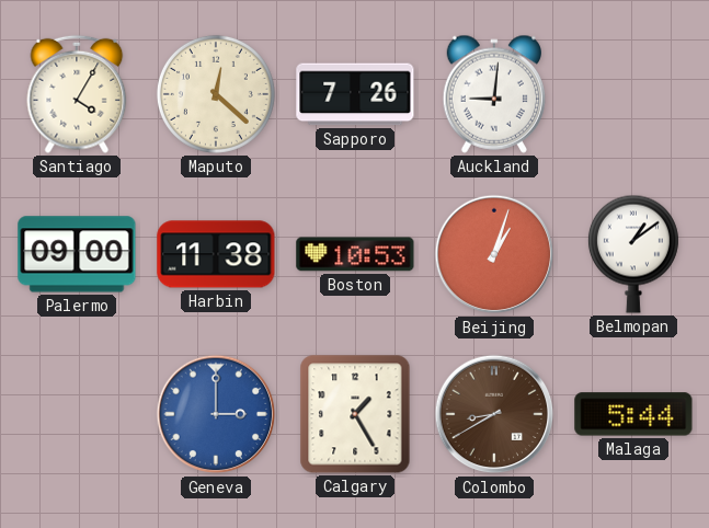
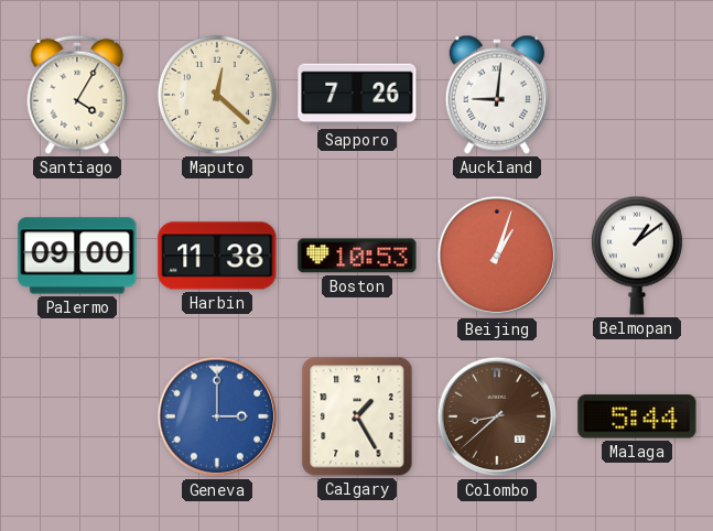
Colombo: 8:40 -> 8:38 (497, 416)
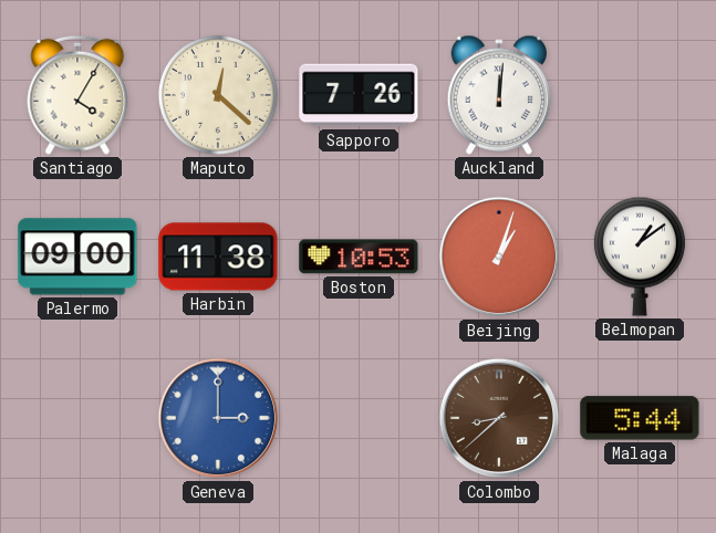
Auckland: 9:01 -> 12:01 (498, 95)
Calgary: 1:25 -> none (357, 416)
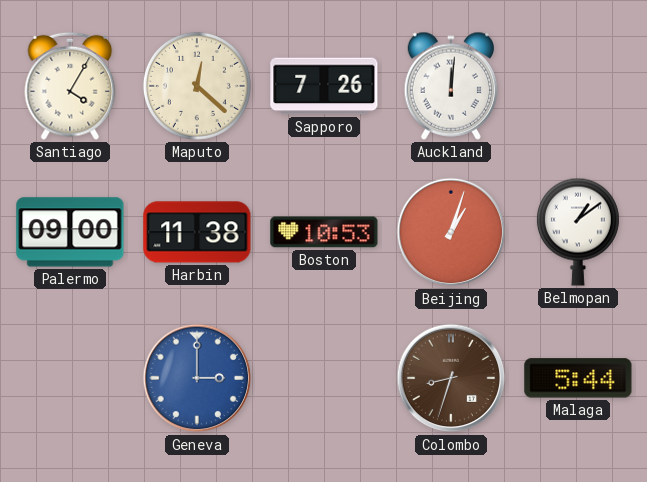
Colombo: 8:38 -> 8:33 (451, 378)
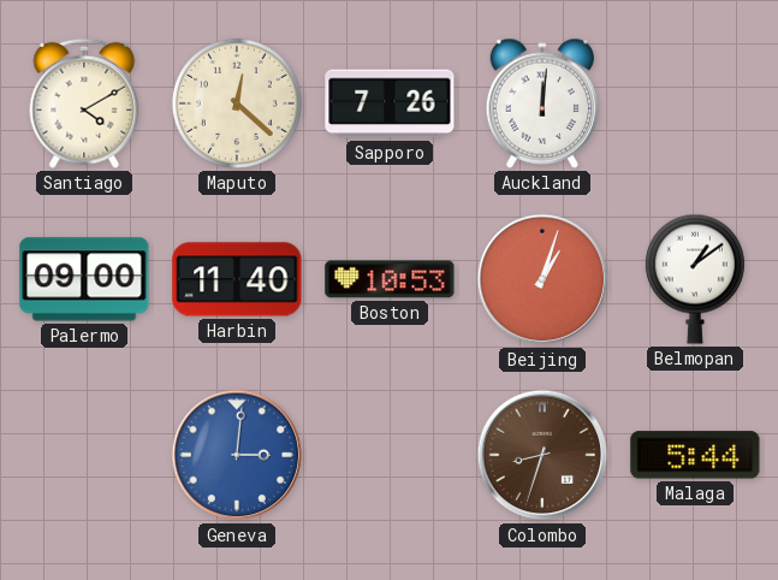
Santiago: 4:05 -> 4:10 (84, 103)
Harbin: 11:38 -> 11:40 (237, 279)
Geneva: 3:00 -> 3:01 (237, 455)
